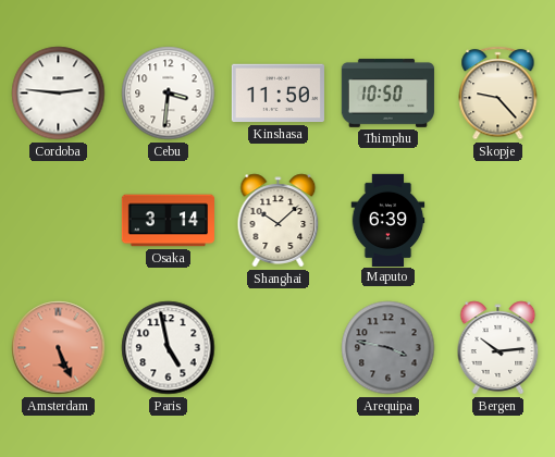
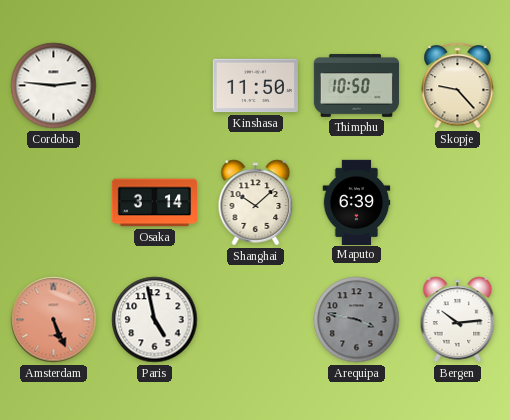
Cebu: 3:31 -> none (169, 94)
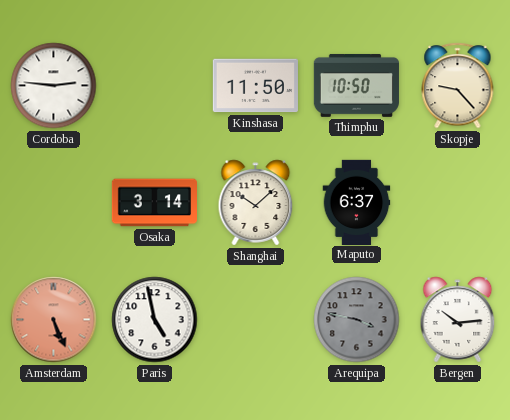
Maputo: 6:39 -> 6:37 (357, 202)
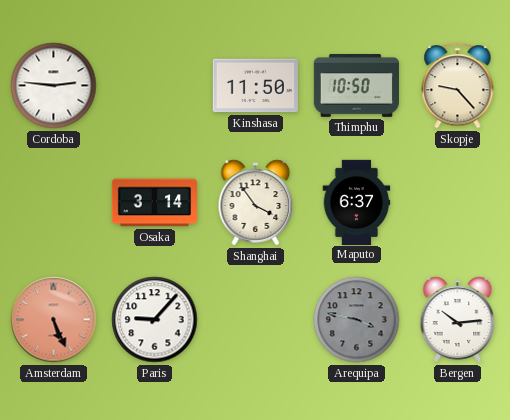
Shanghai: 10:08 -> 3:54 (256, 203)
Paris: 4:58 -> 9:07 (155, 320)
